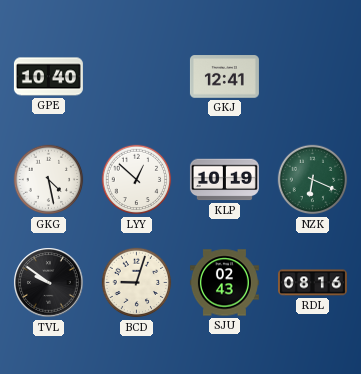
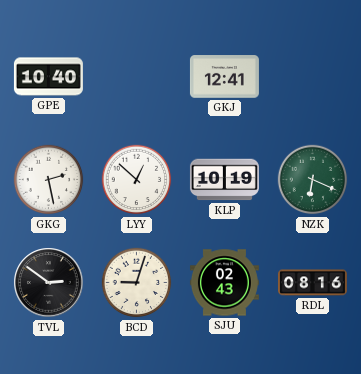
GKG: 4:28 -> 2:28 (49, 180)
TVL: 9:51 -> 2:51 (49, 283)
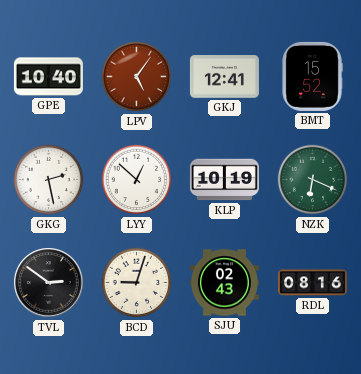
LPV: none -> 5:06 (137, 77)
BMT: none -> 15:52 (312, 76)
